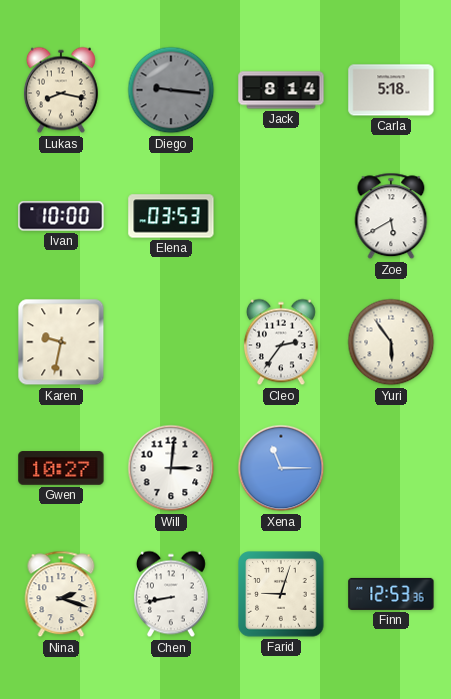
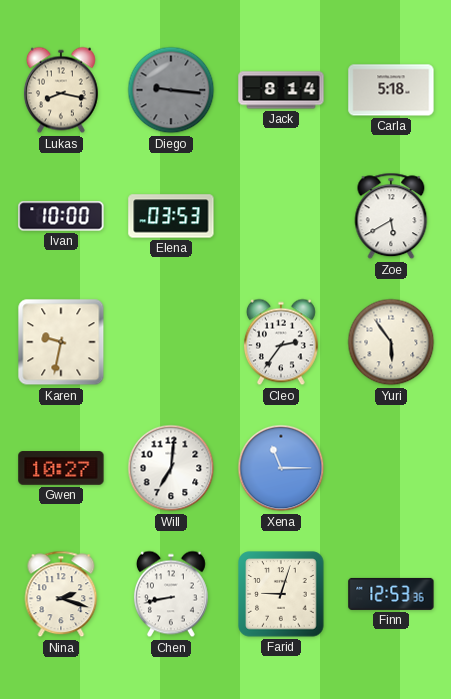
Will: 3:01 -> 7:01 (171, 468)
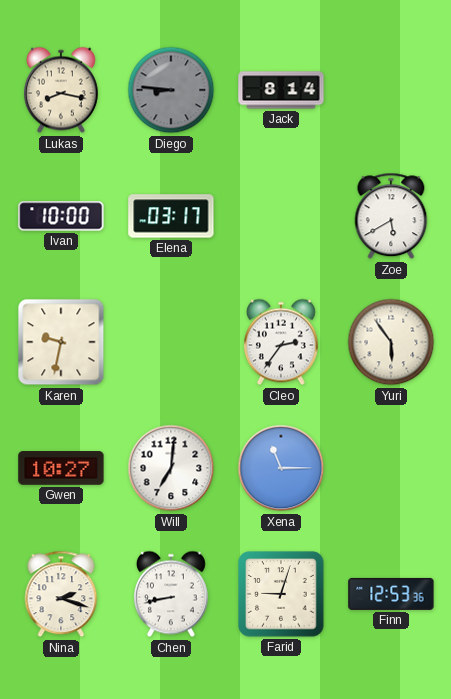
Diego: 9:16 -> 8:46 (171, 90)
Carla: 5:18 -> none (391, 90)
Elena: 03:53 -> 03:17 (171, 216)
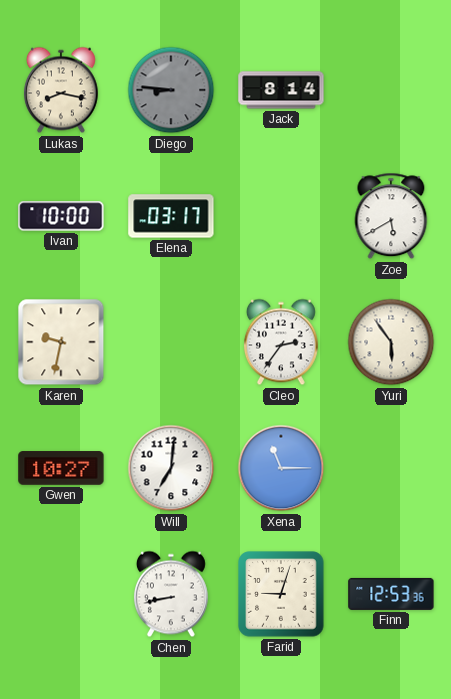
Nina: 2:18 -> none (61, 594)
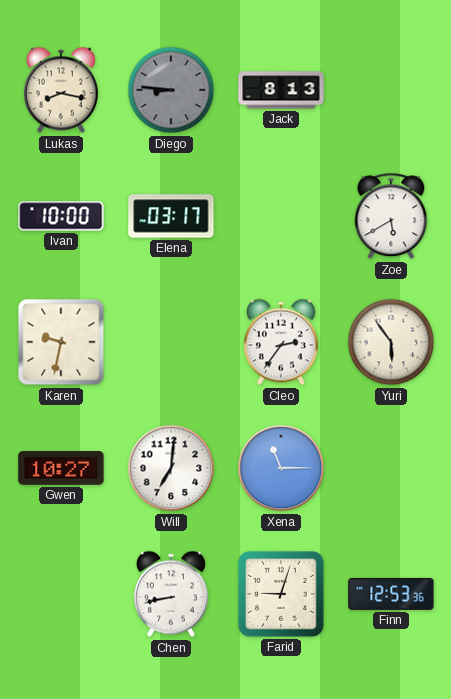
Jack: 8:14 -> 8:13 (281, 90)
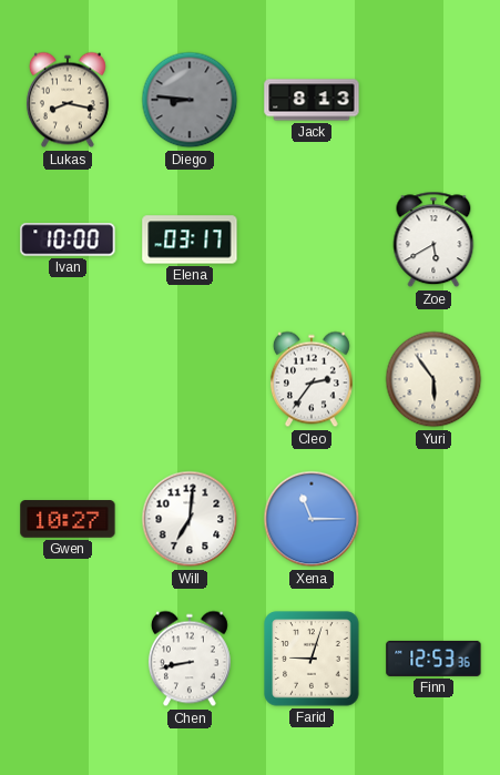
Karen: 9:32 -> none (61, 342)
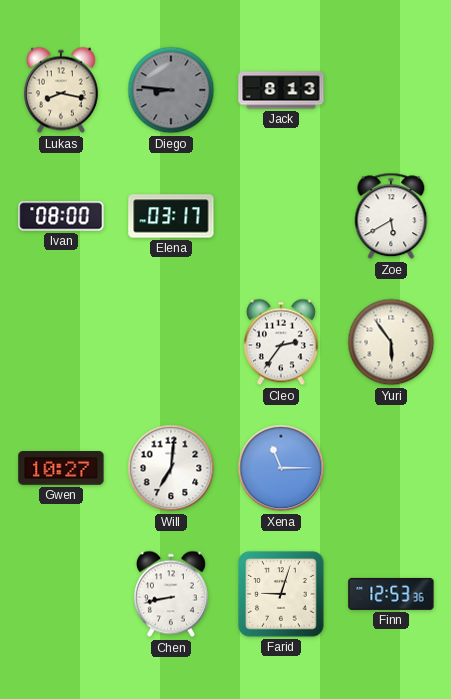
Ivan: 10:00 -> 08:00 (61, 216)
